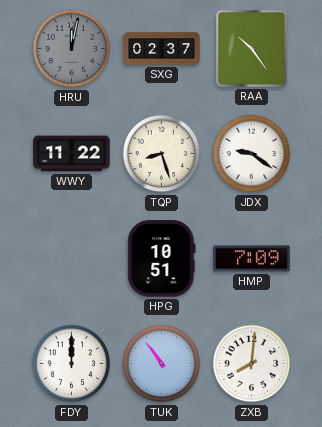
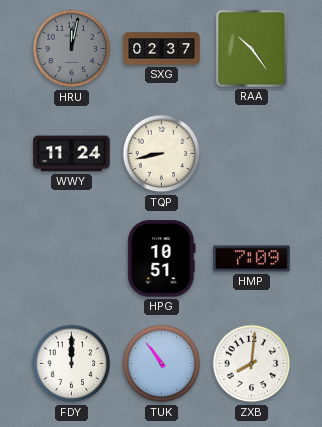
WWY: 11:22 -> 11:24 (72, 154)
TQP: 8:27 -> 8:43 (162, 154)
JDX: 9:21 -> none (252, 154)
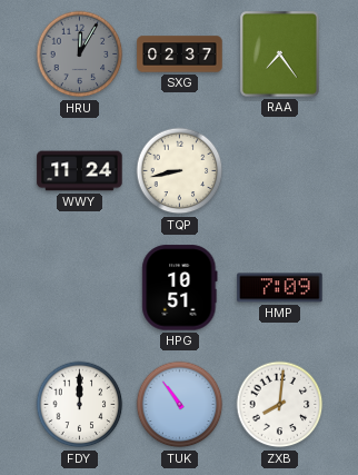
HRU: 12:02 -> 12:05 (80, 55)
RAA: 10:24 -> 7:24 (280, 55)
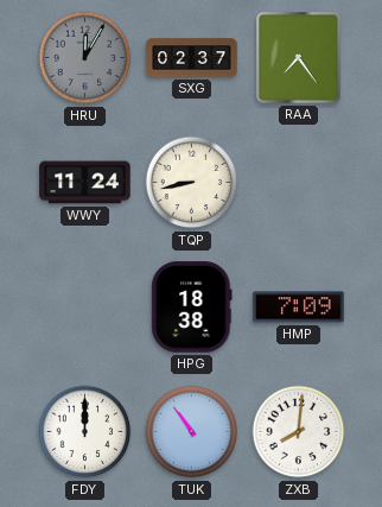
HPG: 10:51 -> 18:38 (192, 308)
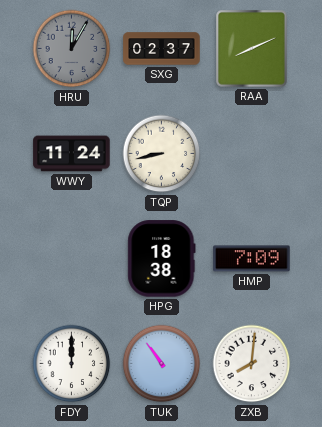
RAA: 7:24 -> 8:11 (252, 49)
